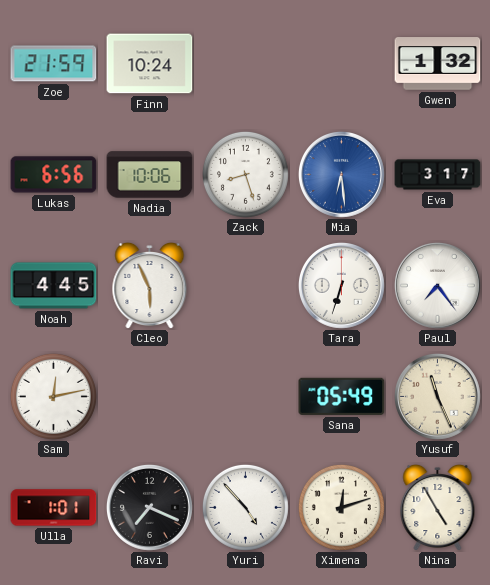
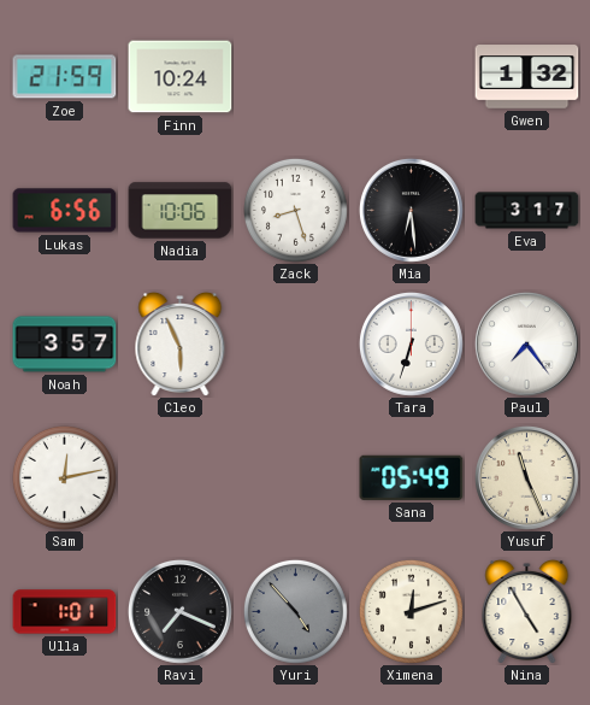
Mia dial: blue -> black (411, 210)
Noah: 4:45 -> 3:57 (65, 345)
Yuri dial: white -> grey (295, 611)
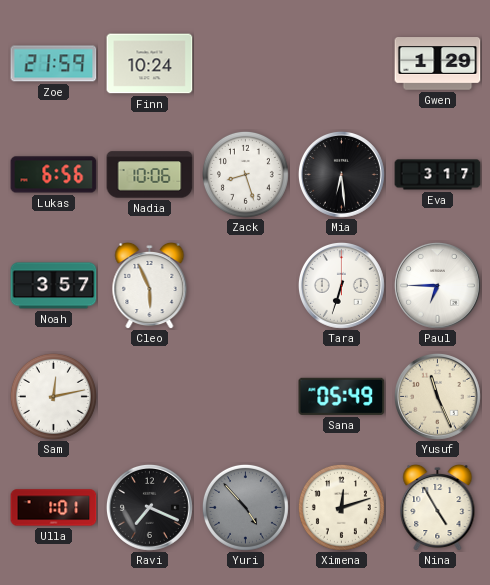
Gwen: 1:32 -> 1:29 (438, 64)
Paul: 7:24 -> 6:45 (437, 285)
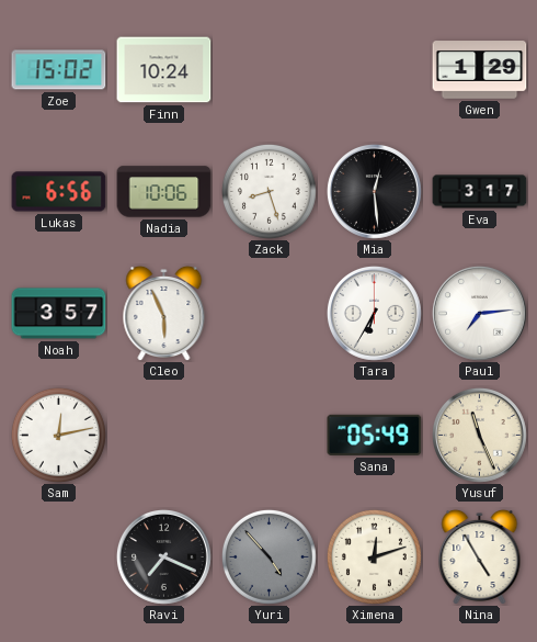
Zoe: 21:59 -> 15:02 (59, 70)
Mia: 6:29 -> 12:29 (374, 191)
Tara: 6:33 -> 6:35 (374, 313)
Paul: 6:45 -> 7:14 (479, 313)
Ulla: 1:01 -> none (54, 508)
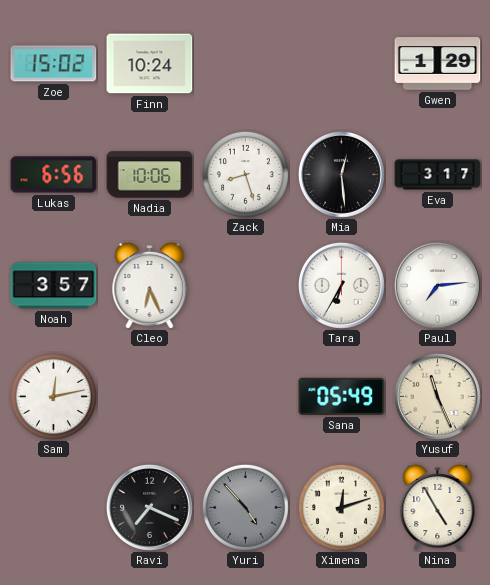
Cleo: 5:56 -> 6:26 (150, 285)
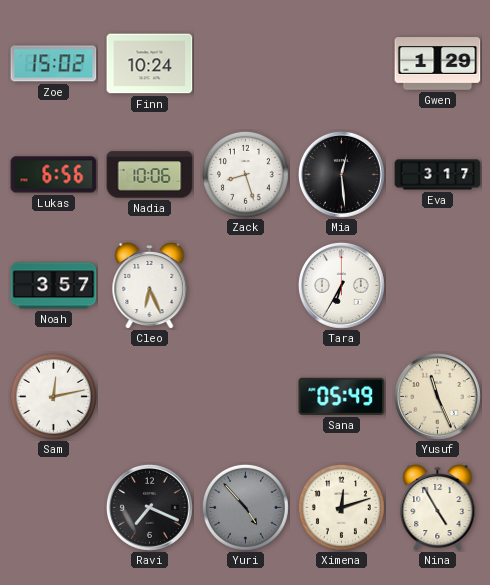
Paul: 7:14 -> none (437, 285)
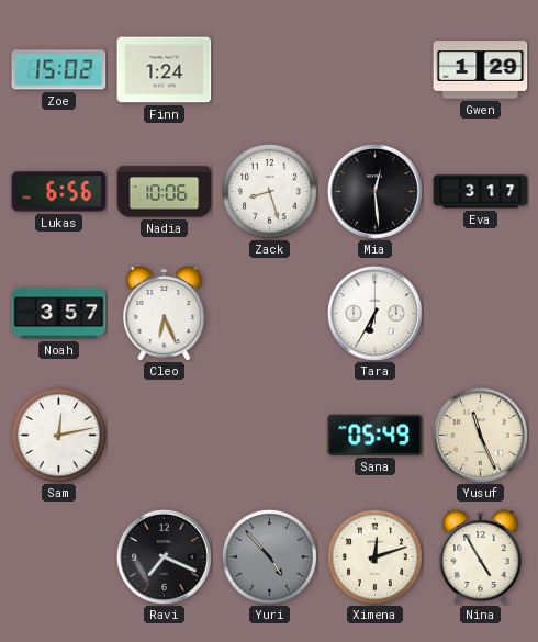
Finn: 10:24 -> 1:24 (165, 70)
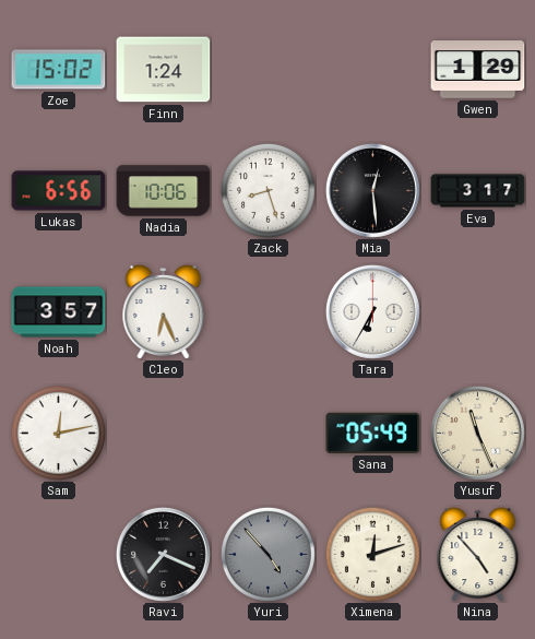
Nina: 4:55 -> 4:53 (478, 554)
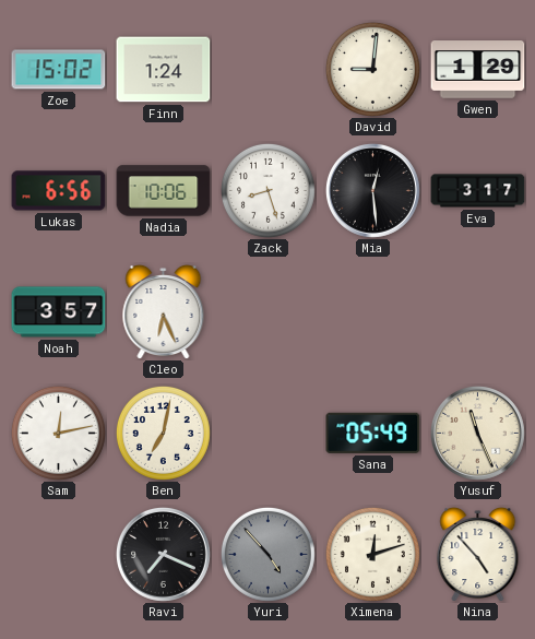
David: none -> 9:01 (372, 69)
Tara: 6:35 -> none (372, 311)
Ben: none -> 7:02 (163, 433)
